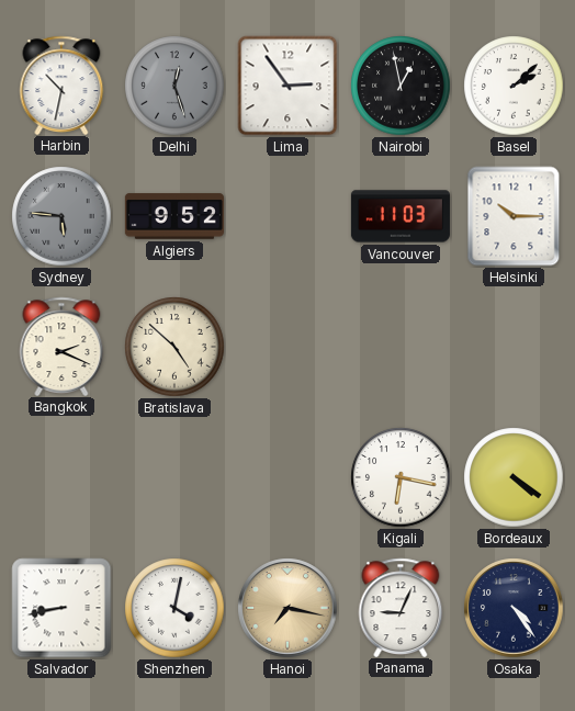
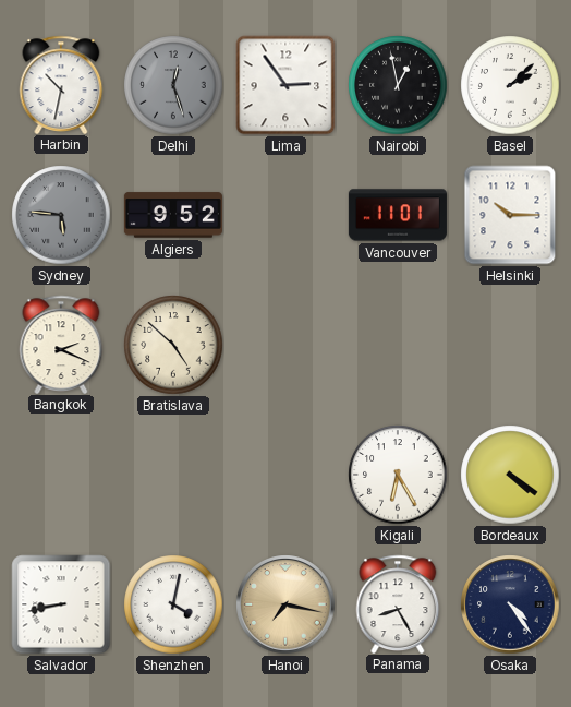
Vancouver: 11:03 -> 11:01 (398, 215)
Kigali: 6:17 -> 6:25 (398, 475)
Panama: 9:04 -> 8:25 (398, 603)
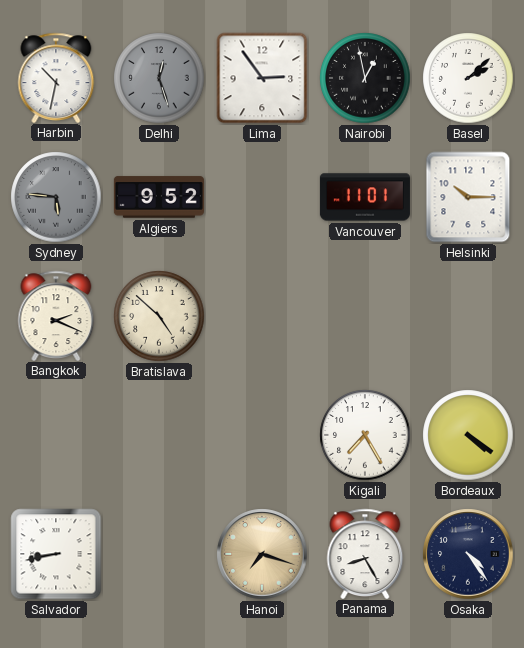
Kigali: 6:25 -> 7:25 (365, 435)
Shenzhen: 4:02 -> none (173, 604)
Hanoi: 7:17 -> 7:18 (262, 554)
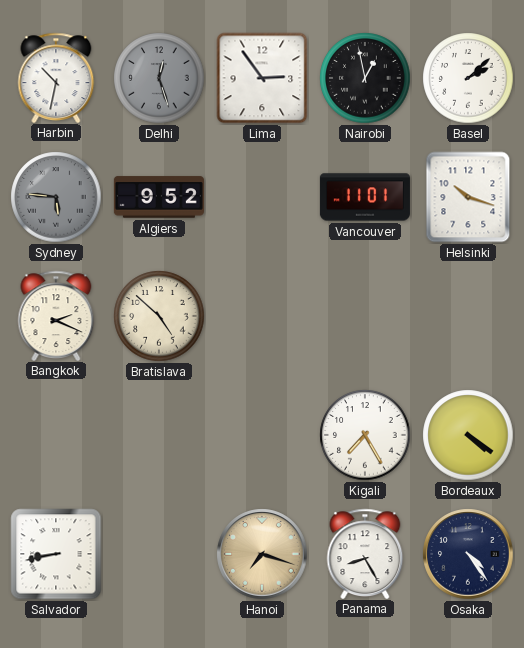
Helsinki: 10:15 -> 10:18 (468, 197)
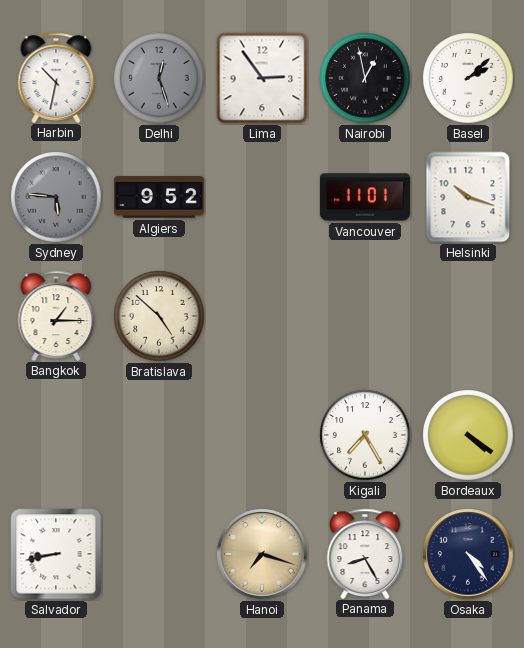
Bangkok: 2:19 -> 1:15 (56, 315)
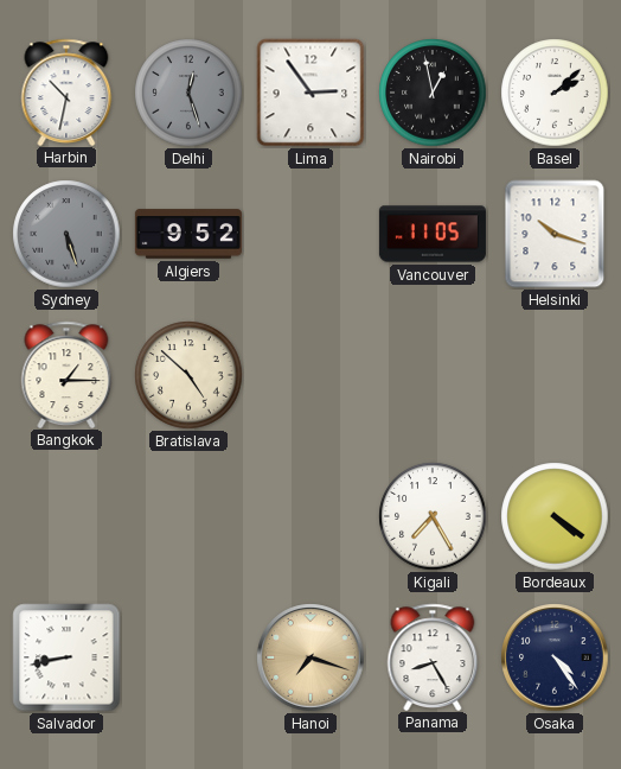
Sydney: 5:46 -> 5:27 (66, 234)
Vancouver: 11:01 -> 11:05 (433, 234)
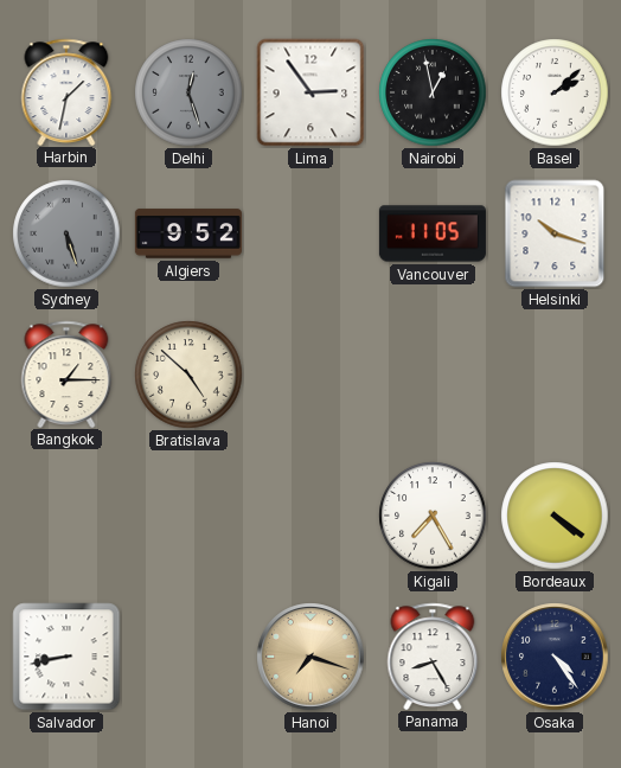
Harbin: 10:32 -> 1:32 (66, 91)
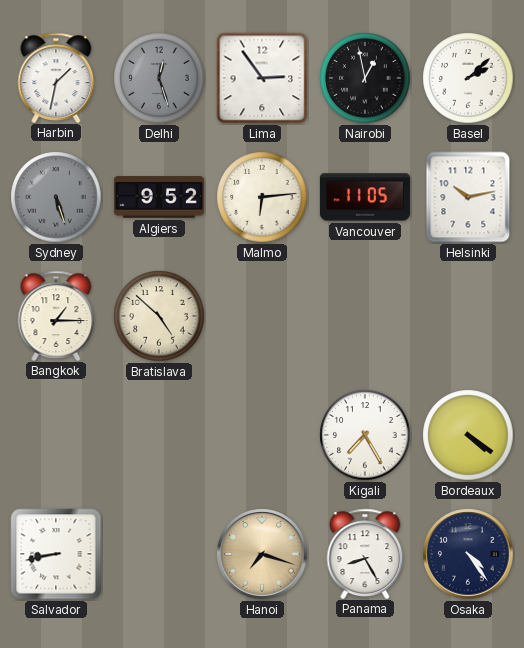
Malmo: none -> 6:14 (262, 197)
Helsinki: 10:18 -> 10:13 (468, 197)
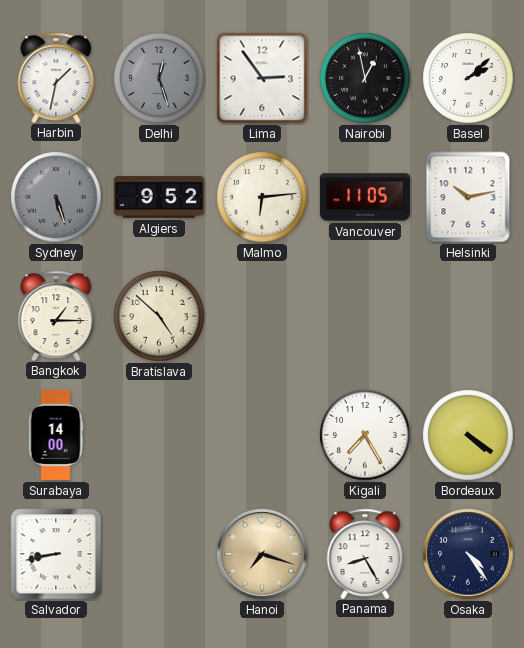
Surabaya: none -> 14:00 (56, 435)
